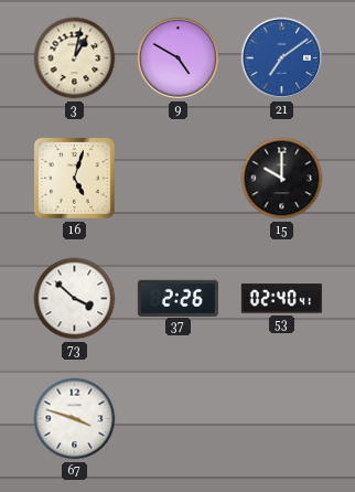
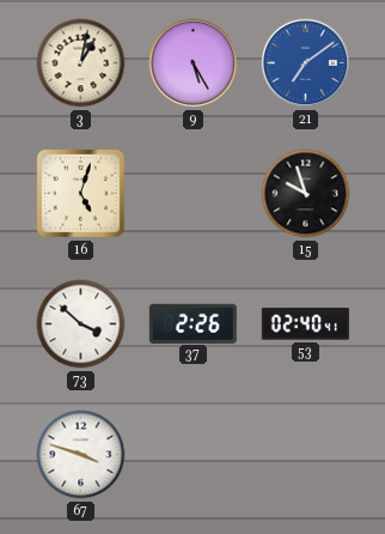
9: 4:50 -> 5:25 (194, 63)
15: 10:00 -> 9:57 (306, 194)
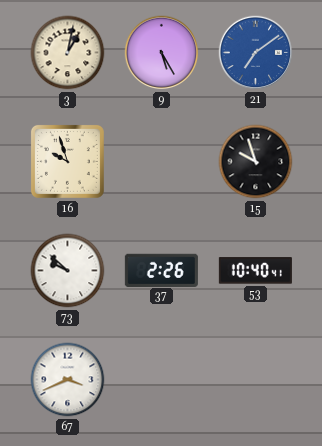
16: 5:03 -> 9:57 (67, 161)
73: 3:52 -> 9:52 (68, 271)
53: 02:40 -> 10:40 (255, 271)
67: 3:48 -> 3:41 (68, 380)
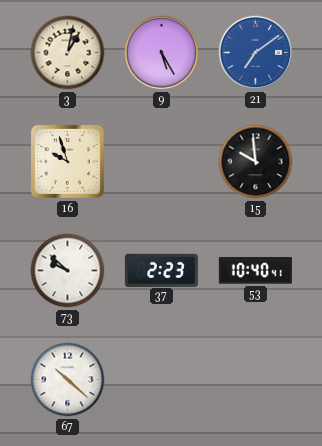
15: 9:57 -> 9:59 (256, 162)
37: 2:26 -> 2:23 (161, 270)
67: 3:41 -> 10:22 (68, 380)
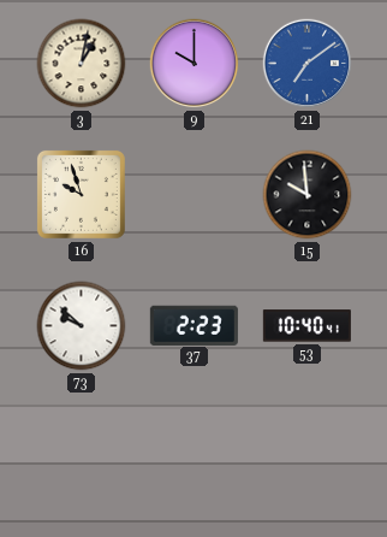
9: 5:25 -> 10:00 (195, 64)
67: 10:22 -> none (68, 380)
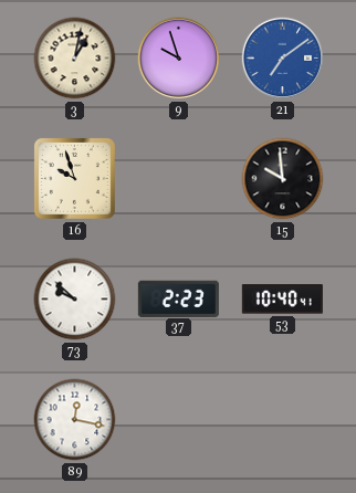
9: 10:00 -> 9:57 (179, 59)
89: none -> 12:17 (75, 420)
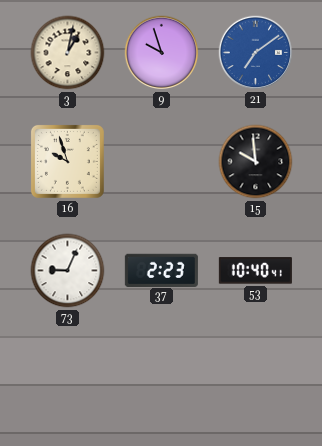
73: 9:52 -> 9:04 (68, 271)
89: 12:17 -> none (75, 420)
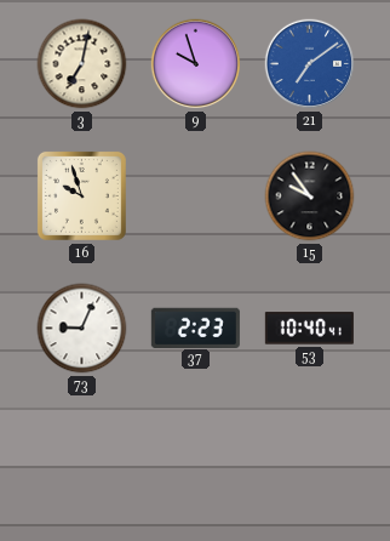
3: 1:02 -> 7:02 (82, 64)
15: 9:59 -> 9:54 (310, 197)
